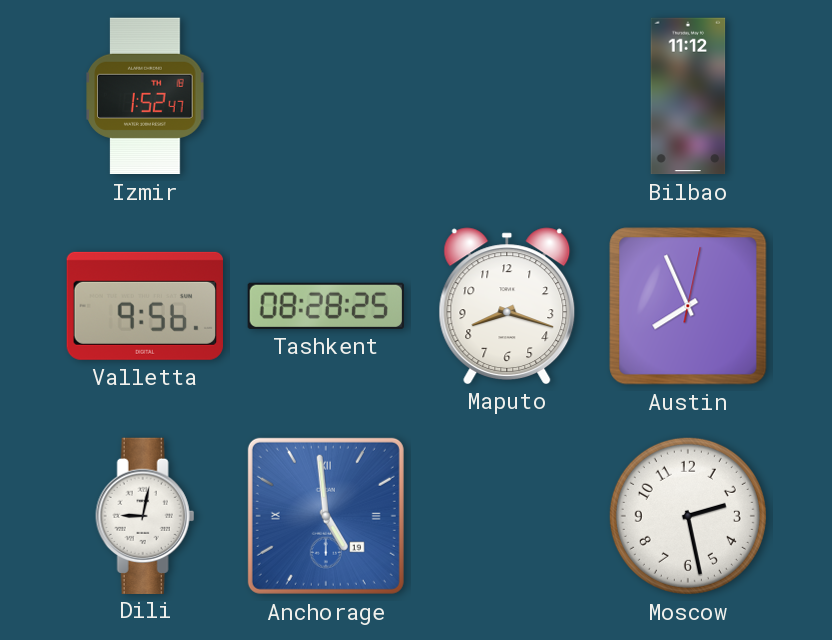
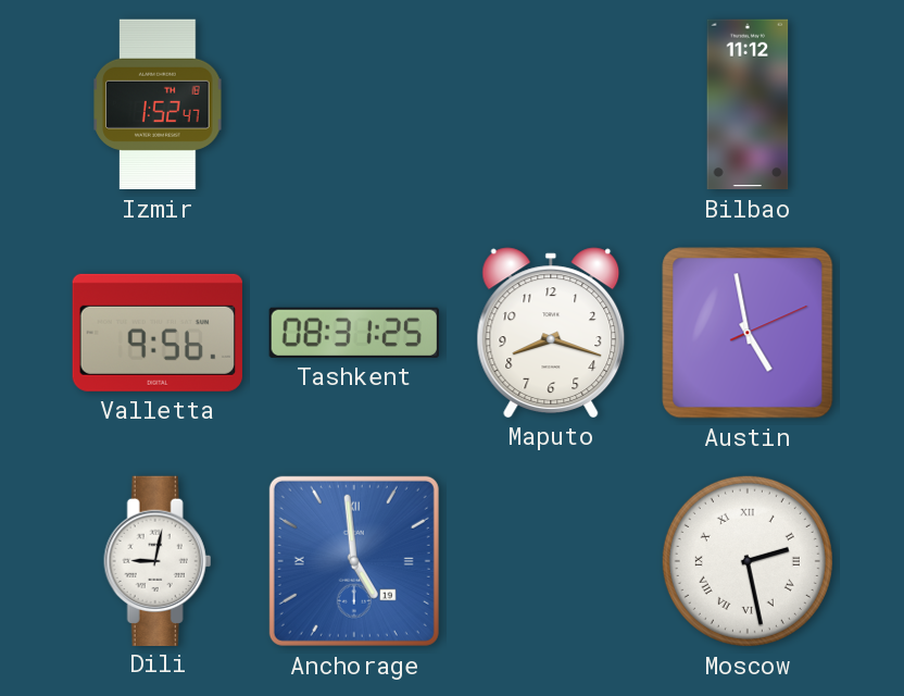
Tashkent: 08:28 -> 08:31 (353, 333)
Austin: 7:56 -> 4:58 (748, 333)
Moscow numerals: Arabic -> Roman (748, 561)
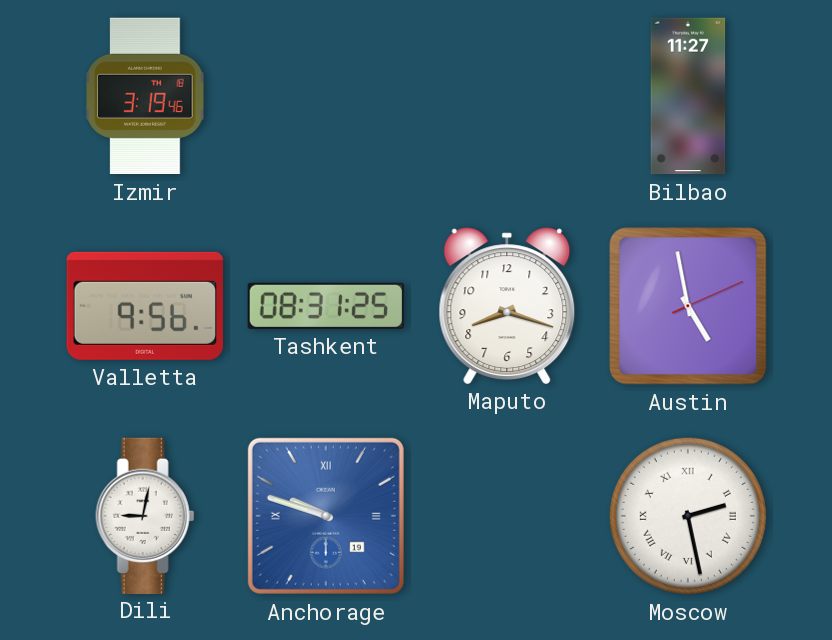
Izmir: 1:52 -> 3:19 (145, 96)
Bilbao: 11:12 -> 11:27 (688, 96)
Anchorage: 4:59 -> 9:48 (326, 516)
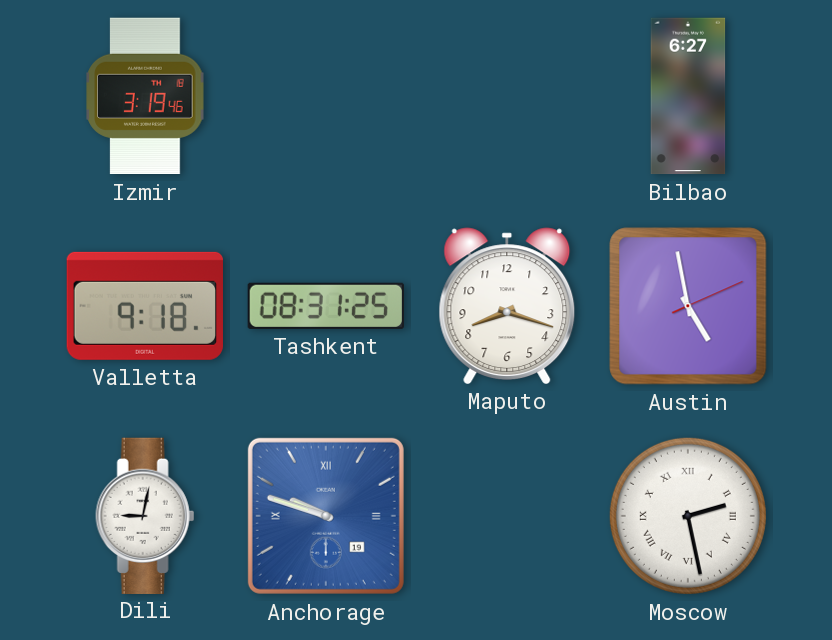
Bilbao: 11:27 -> 6:27 (688, 96)
Valletta: 9:56 -> 9:18 (145, 306)
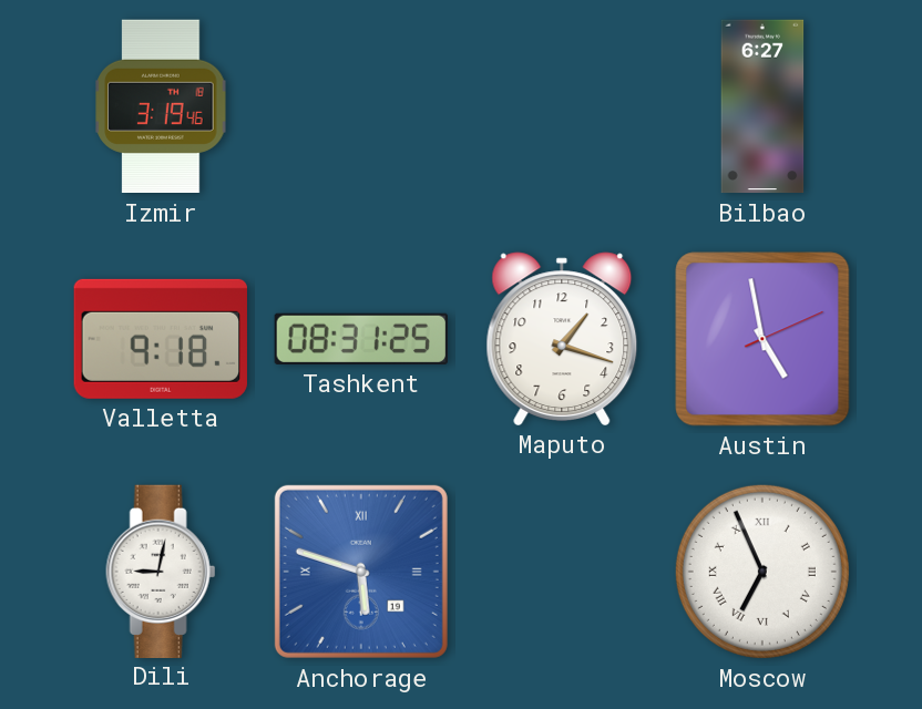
Maputo: 8:18 -> 1:18 (562, 339)
Anchorage: 9:48 -> 5:48 (361, 572)
Moscow: 2:28 -> 6:56 (762, 572)
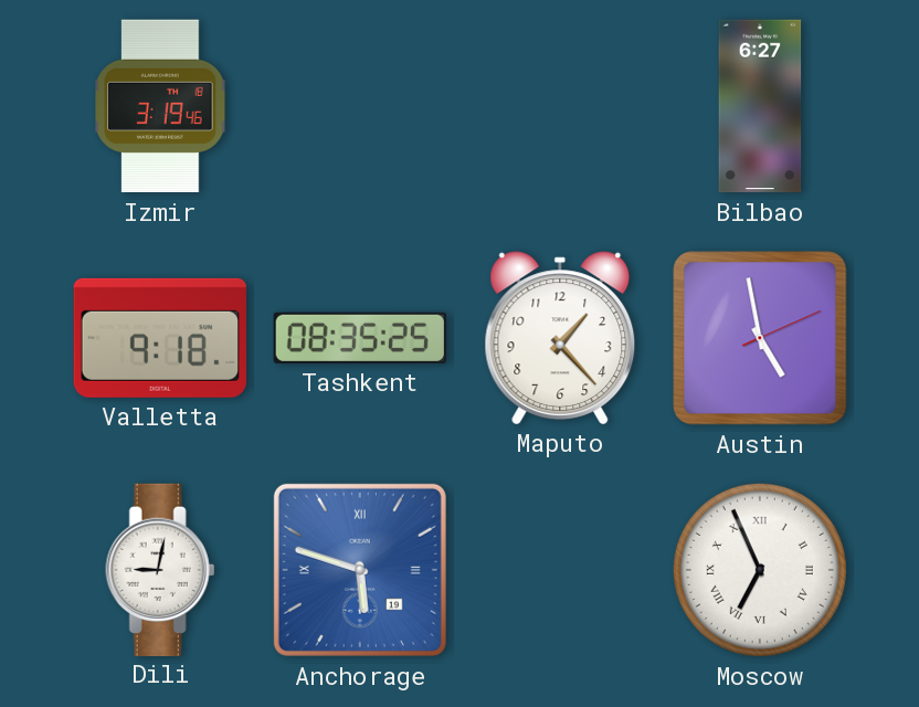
Tashkent: 08:31 -> 08:35 (359, 338)
Maputo: 1:18 -> 1:23 (560, 338)
